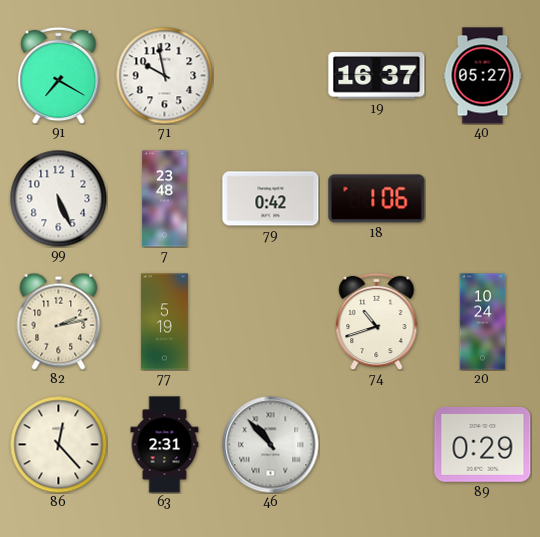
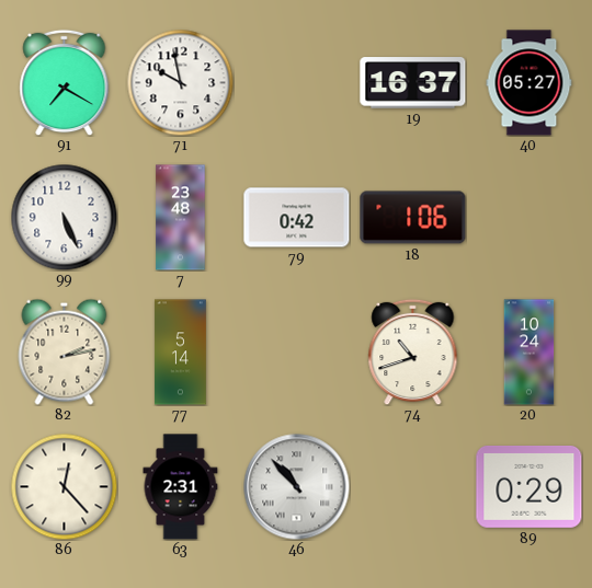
77: 5:19 -> 5:14 (180, 353)
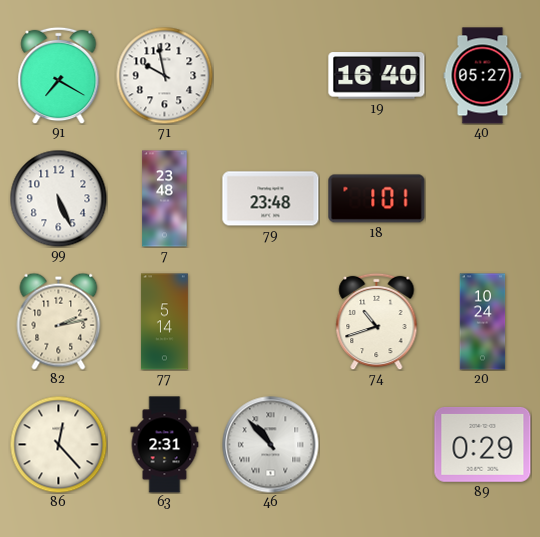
19: 16:37 -> 16:40 (377, 76)
79: 0:42 -> 23:48 (271, 199)
18: 1:06 -> 1:01 (377, 199)
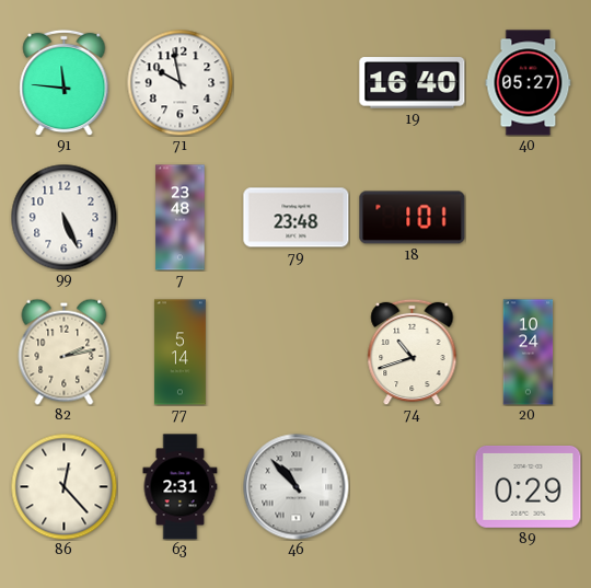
91: 7:20 -> 11:46 (65, 82)
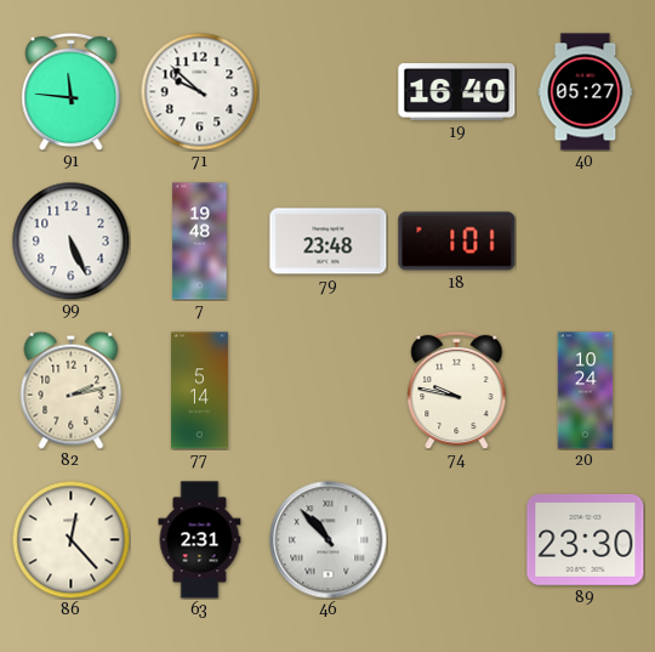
71: 9:58 -> 9:52 (199, 91)
7: 23:48 -> 19:48 (200, 242)
74: 10:42 -> 9:47 (457, 390)
89: 0:29 -> 23:30 (586, 539)
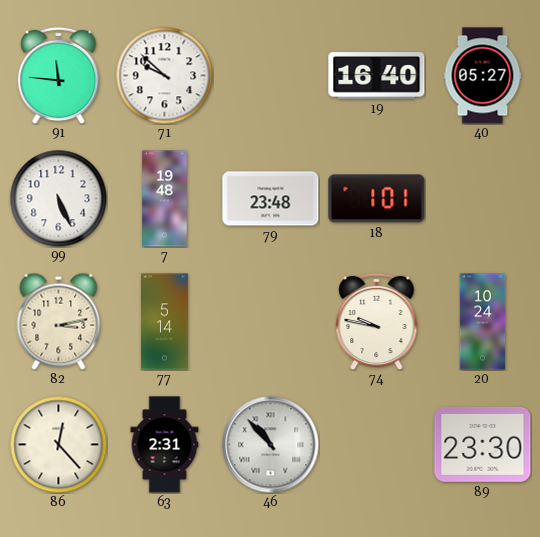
82: 2:13 -> 3:13 (59, 321)
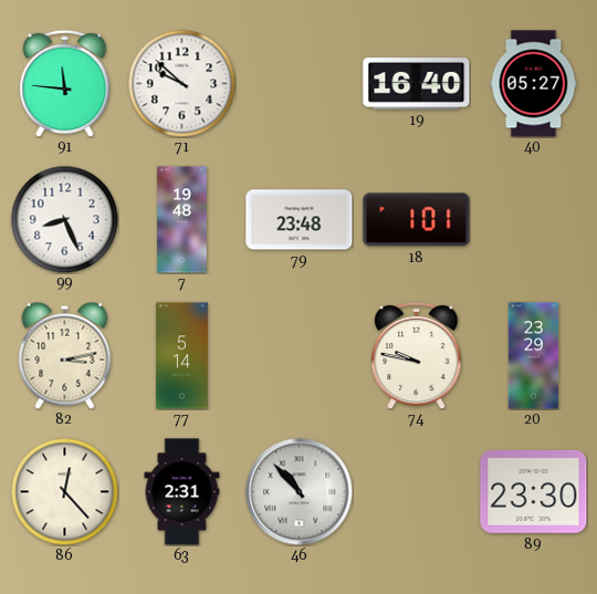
99: 5:26 -> 8:26 (64, 219)
20: 10:24 -> 23:29 (534, 356)
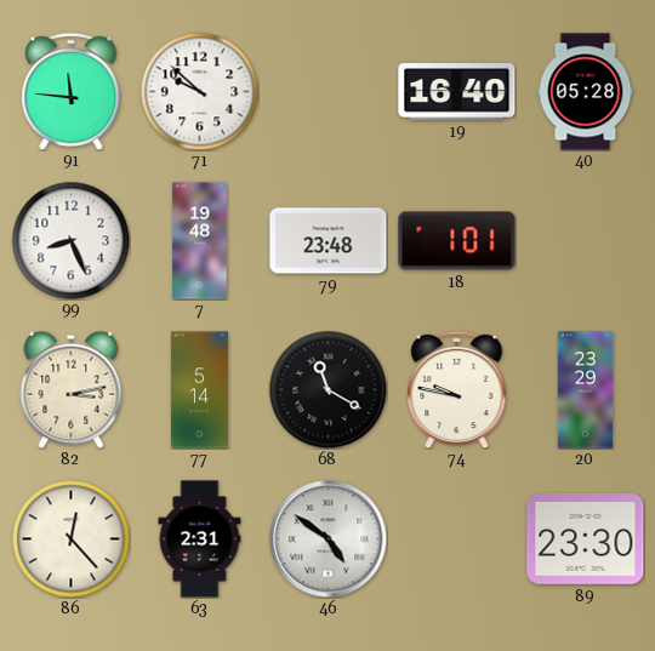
40: 05:27 -> 05:28 (586, 92)
68: none -> 11:20 (327, 389)
46: 10:53 -> 4:51 (329, 539)
